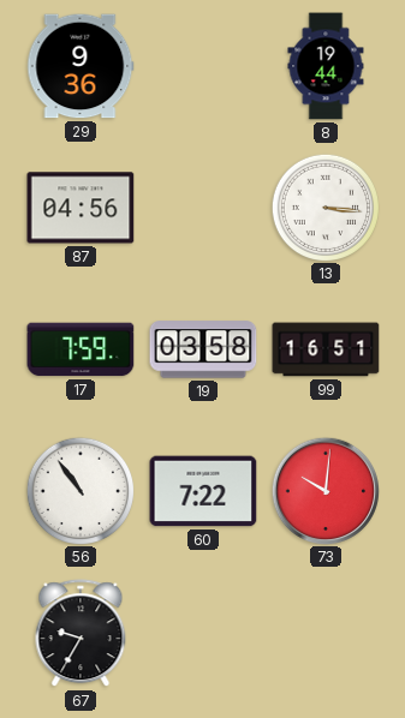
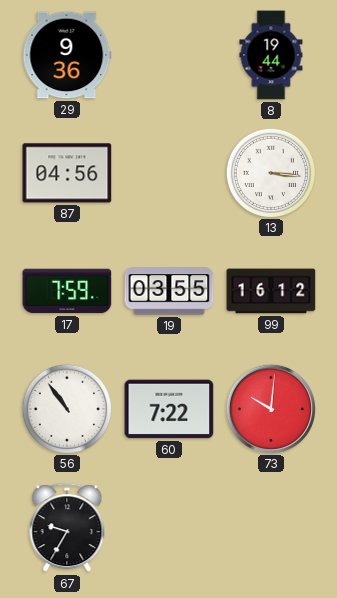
19: 03:58 -> 03:55 (169, 291)
99: 16:51 -> 16:12 (271, 291)
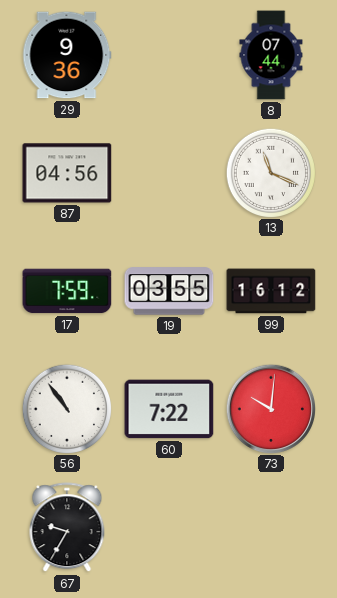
8: 19:44 -> 07:44 (271, 55)
13: 3:16 -> 11:19 (270, 172)
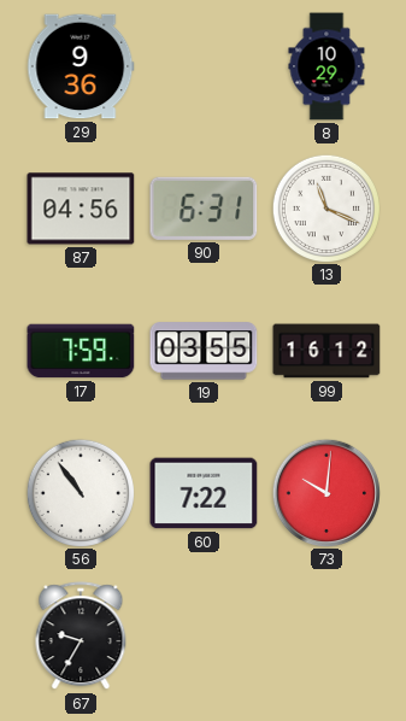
8: 07:44 -> 10:29 (326, 66)
90: none -> 6:31 (204, 209)
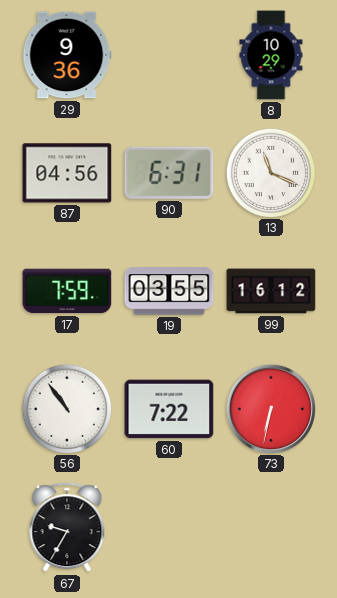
73: 10:01 -> 6:32 (270, 408)
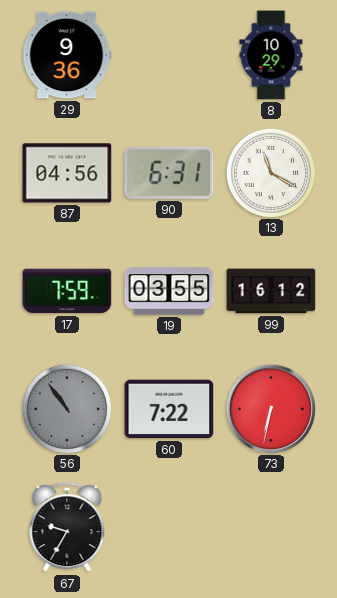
13: 11:19 -> 11:20 (270, 172)
56 dial: white -> grey (66, 408)
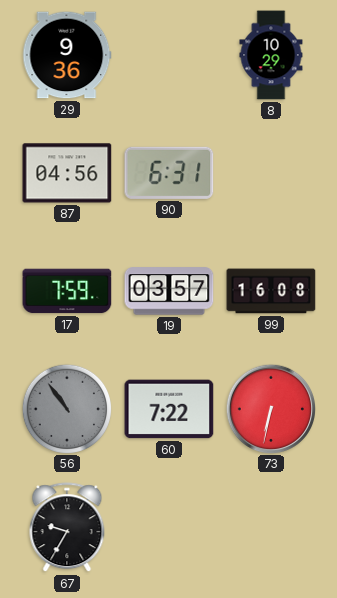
13: 11:20 -> none (270, 172)
19: 03:55 -> 03:57 (169, 291)
99: 16:12 -> 16:08 (271, 291)
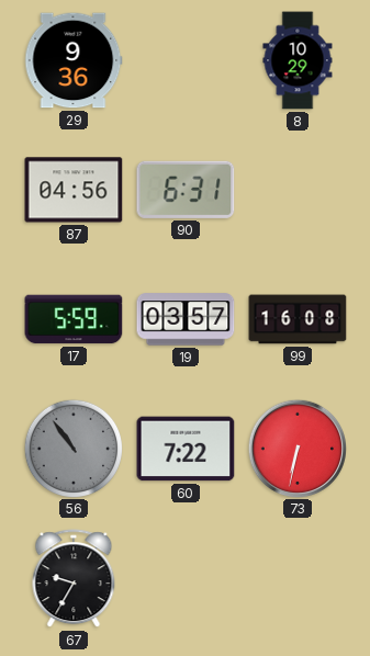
17: 7:59 -> 5:59 (74, 319)
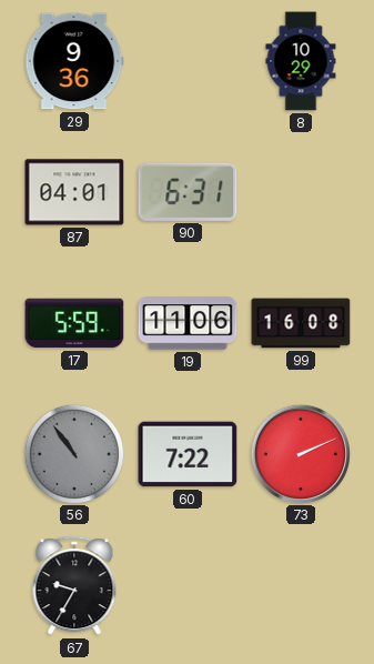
87: 04:56 -> 04:01 (74, 192)
19: 03:57 -> 11:06 (188, 323)
73: 6:32 -> 2:11 (300, 453)
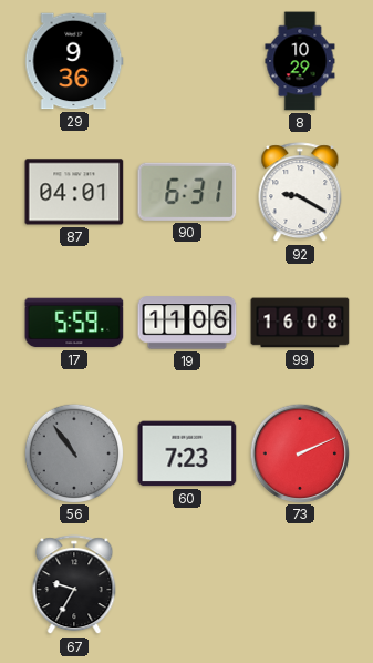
92: none -> 9:20 (300, 193)
60: 7:22 -> 7:23 (187, 453)
